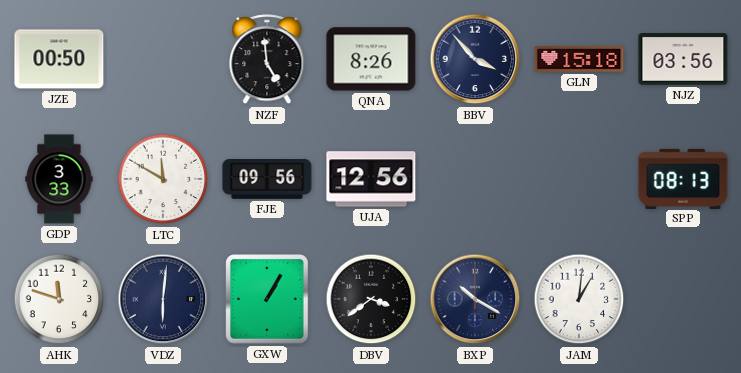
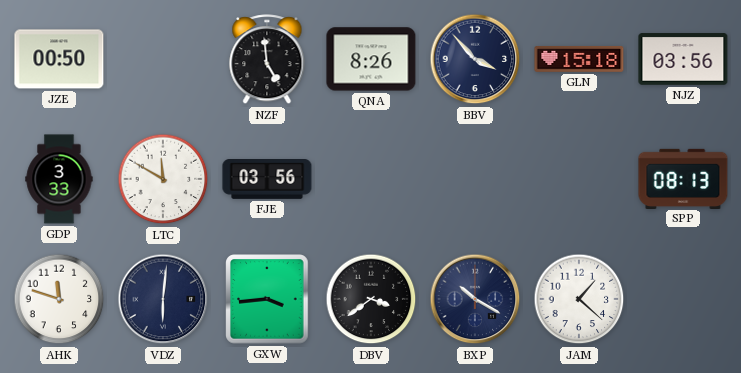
FJE: 09:56 -> 03:56 (267, 180)
UJA: 12:56 -> none (371, 179)
GXW: 1:05 -> 3:44 (267, 299)
JAM: 1:01 -> 1:22 (579, 299)
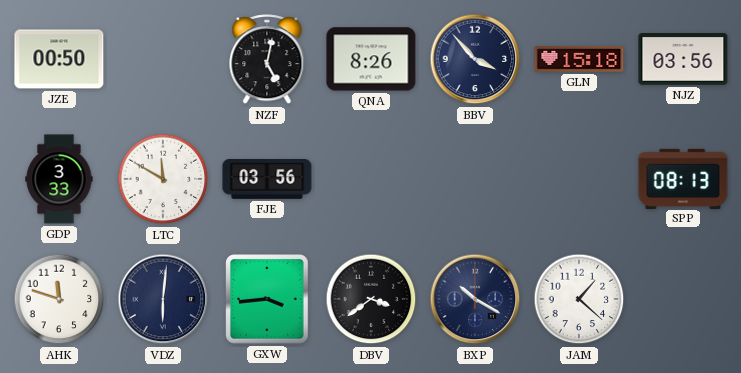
NZF: 4:59 -> 5:02 (267, 60)
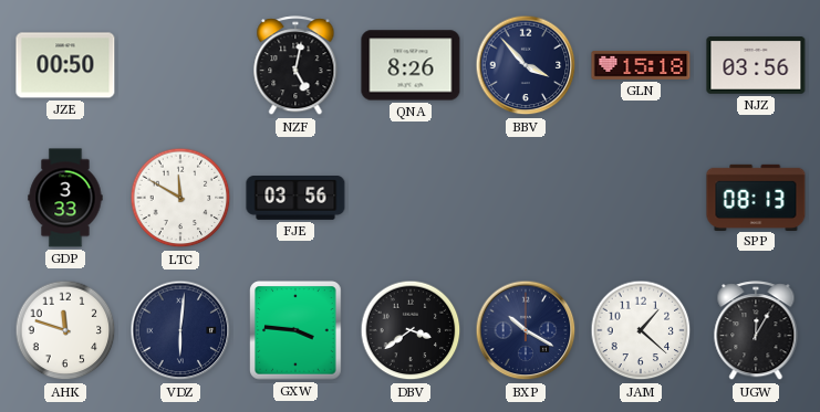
GXW: 3:44 -> 3:46 (295, 330)
UGW: none -> 12:05 (756, 331)
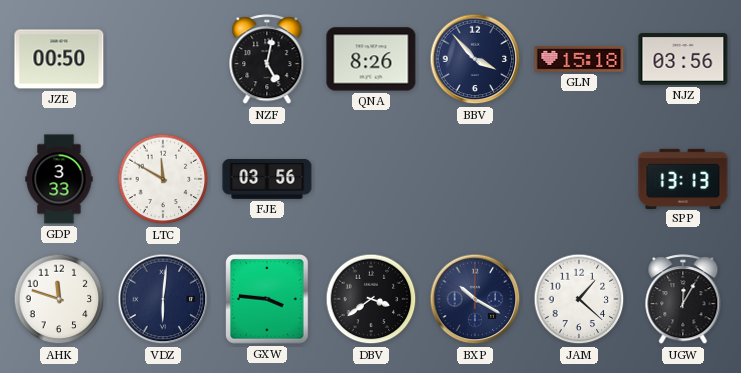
SPP: 08:13 -> 13:13 (683, 178)
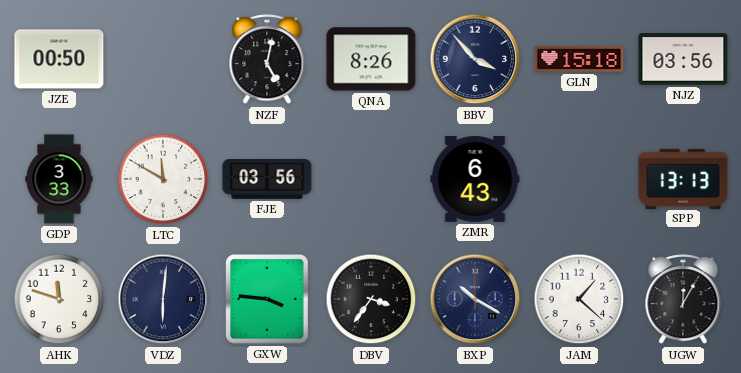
ZMR: none -> 6:43 (475, 179)
DBV: 3:39 -> 3:36 (371, 299)
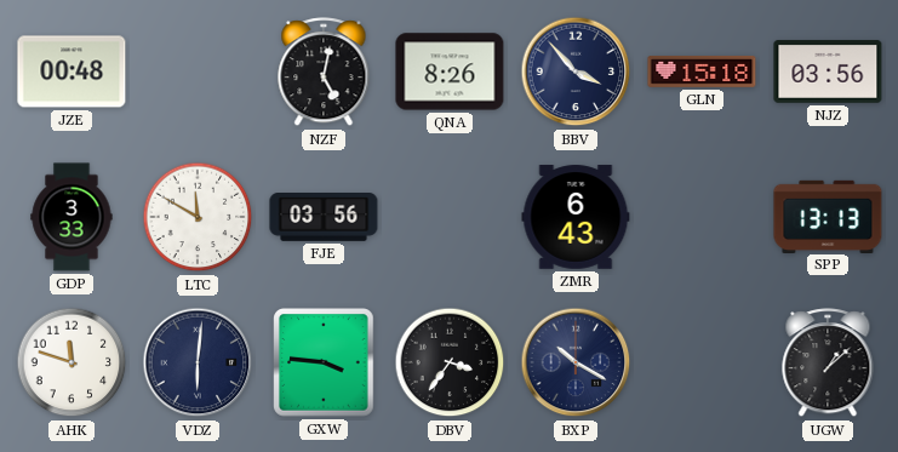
JZE: 00:50 -> 00:48 (72, 71)
JAM: 1:22 -> none (579, 299)
UGW: 12:05 -> 1:08 (828, 364)
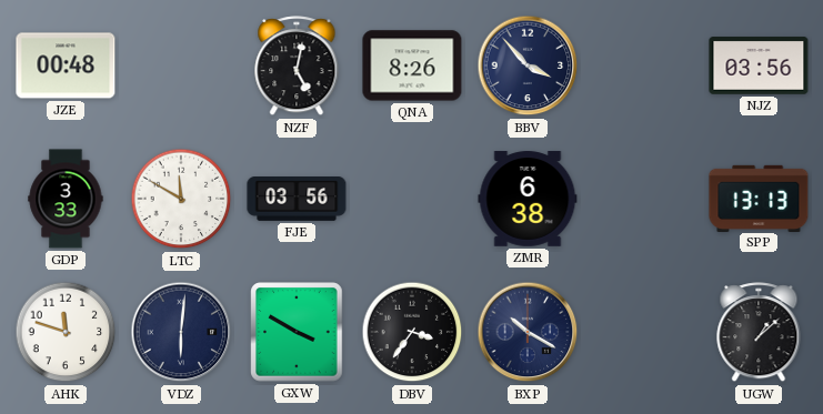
GLN: 15:18 -> none (702, 73)
ZMR: 6:43 -> 6:38 (528, 199)
GXW: 3:46 -> 3:50 (297, 332)
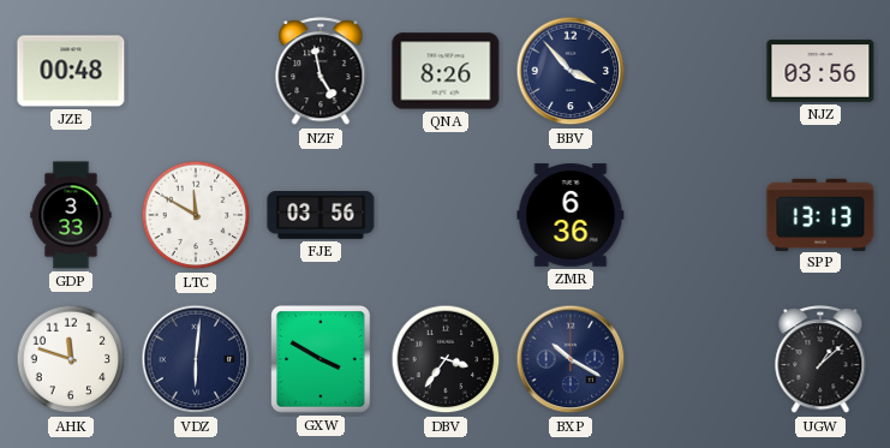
NZF: 5:02 -> 4:58 (321, 72)
ZMR: 6:38 -> 6:36 (571, 215)
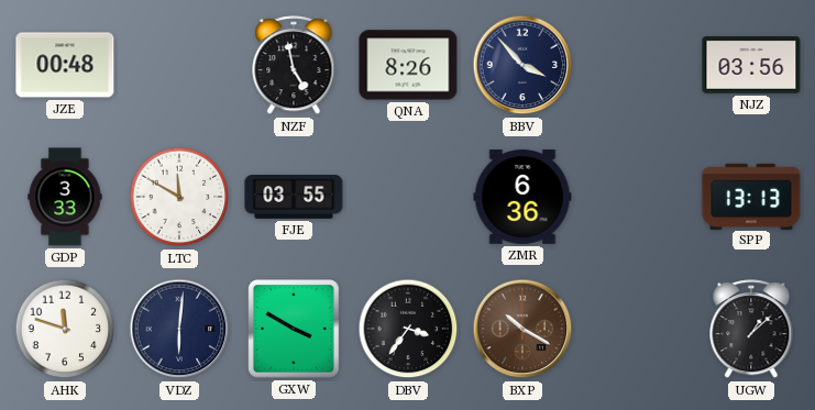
FJE: 03:56 -> 03:55 (294, 198)
BXP dial: navy -> brown (522, 329)
